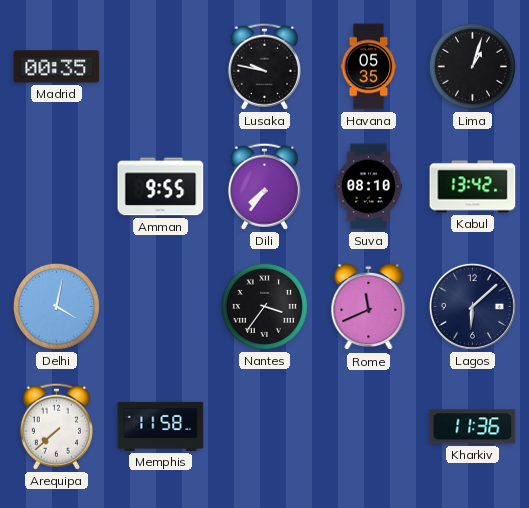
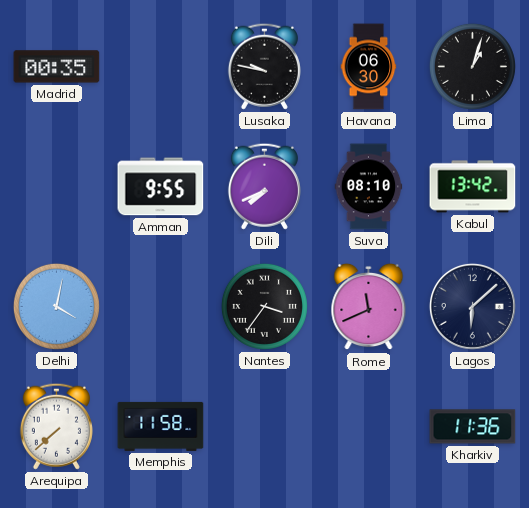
Havana: 05:35 -> 06:30 (369, 67)
Dili: 7:36 -> 7:41 (264, 186)
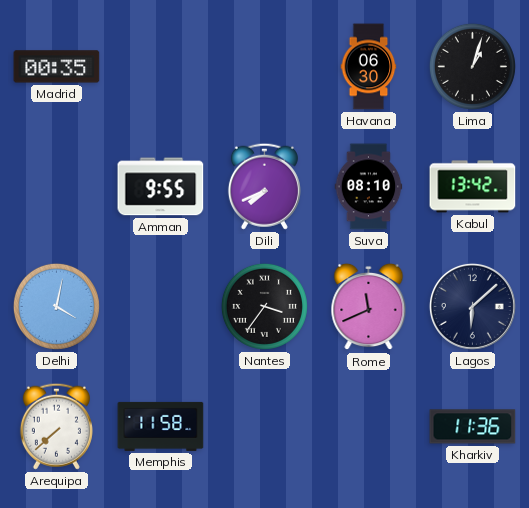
Lusaka: 9:47 -> none (264, 66)
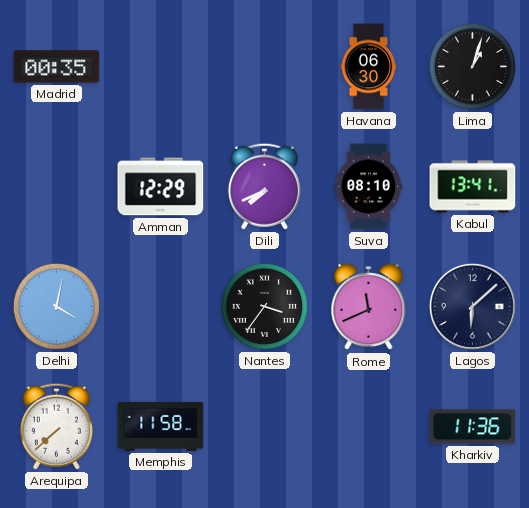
Amman: 9:55 -> 12:29 (161, 187)
Kabul: 13:42 -> 13:41 (473, 187)
